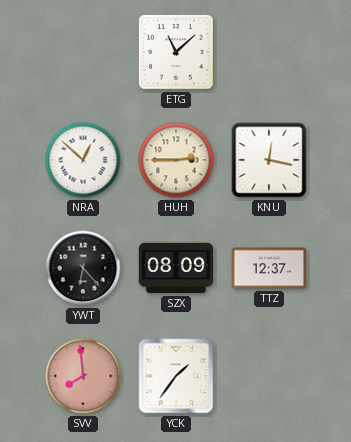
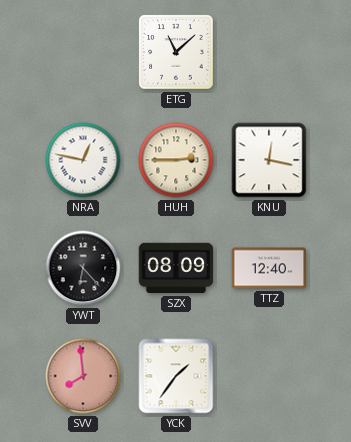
NRA: 12:52 -> 12:47 (83, 160)
TTZ: 12:37 -> 12:40 (269, 268)
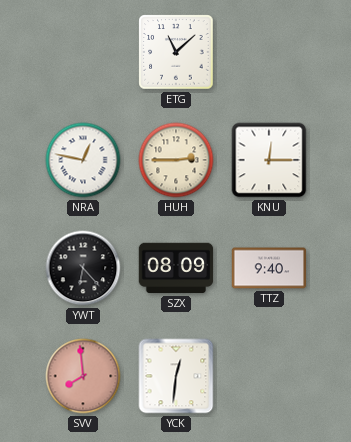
KNU: 12:17 -> 12:15 (269, 160)
TTZ: 12:40 -> 9:40 (269, 268)
YCK: 1:36 -> 12:31 (176, 376)
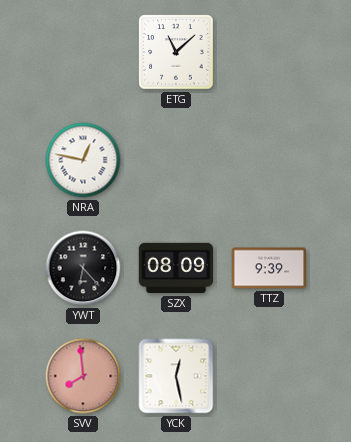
HUH: 2:45 -> none (176, 160)
KNU: 12:15 -> none (269, 160)
TTZ: 9:40 -> 9:39 (269, 268)
YCK: 12:31 -> 12:28 (176, 376)
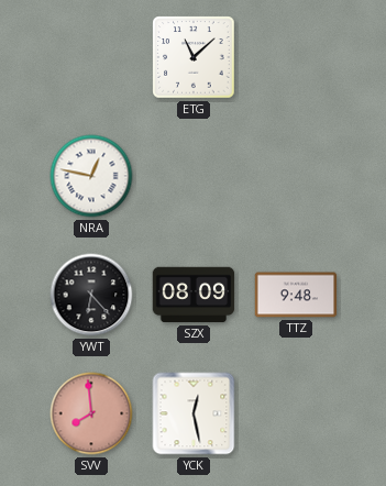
TTZ: 9:39 -> 9:48 (296, 295)
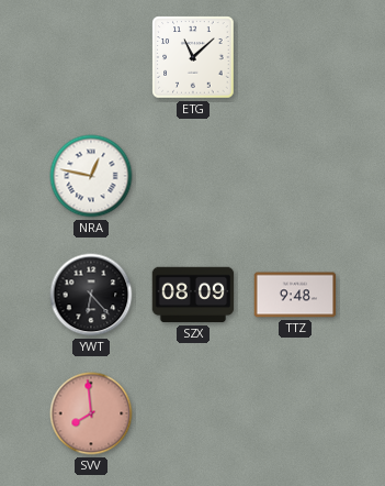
YCK: 12:28 -> none (194, 413)
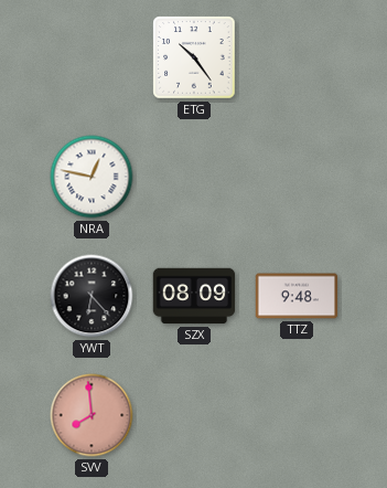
ETG: 11:08 -> 10:24 (194, 57)
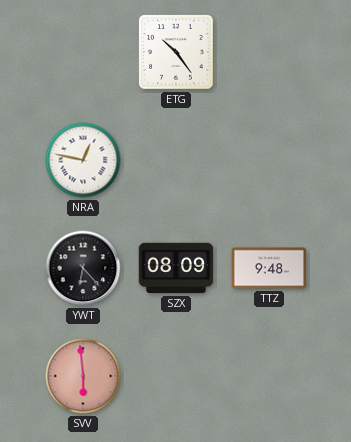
SVV: 7:59 -> 5:59 (83, 376)
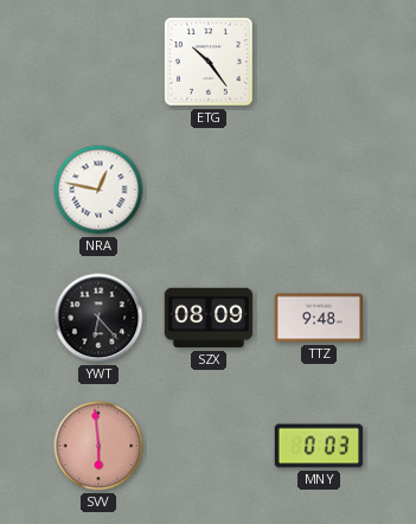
MNY: none -> 0:03 (319, 446)
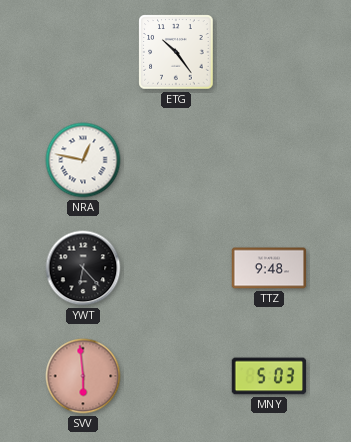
SZX: 08:09 -> none (209, 318)
MNY: 0:03 -> 5:03 (269, 376)
